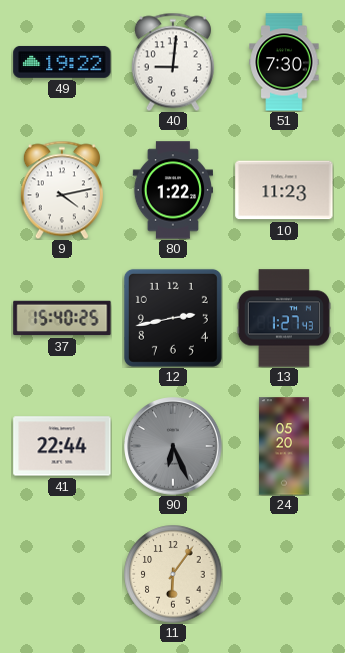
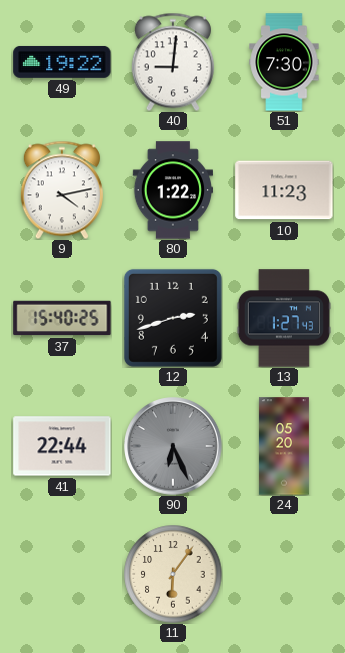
12: 2:43 -> 2:42 (173, 318)
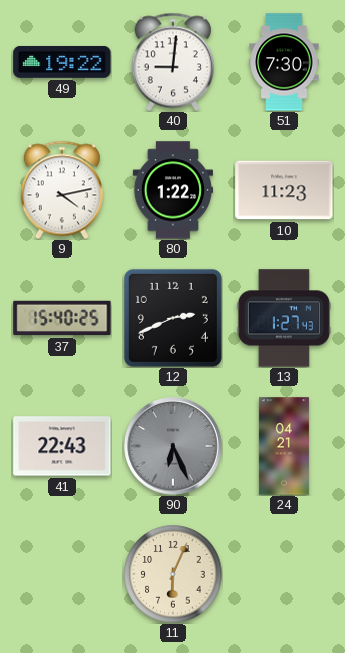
12: 2:42 -> 2:41 (173, 318)
41: 22:44 -> 22:43 (62, 446)
24: 05:20 -> 04:21 (284, 446)
11: 6:06 -> 6:04 (173, 574)
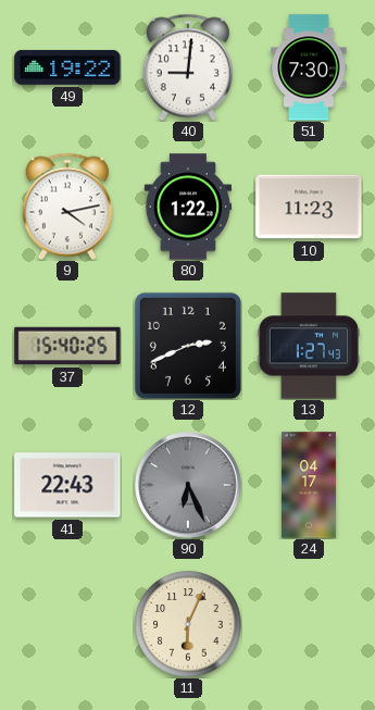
24: 04:21 -> 04:17 (309, 485)
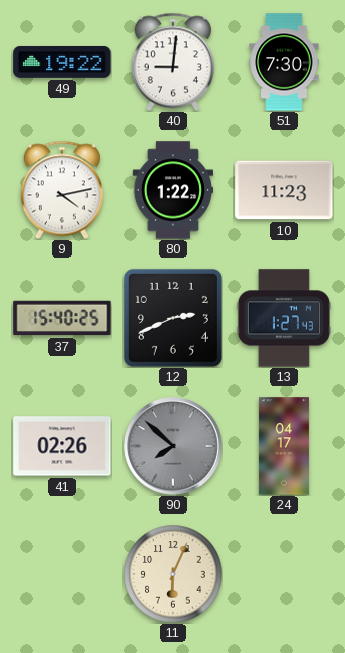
41: 22:43 -> 02:26 (62, 446)
90: 6:26 -> 7:52 (173, 446)
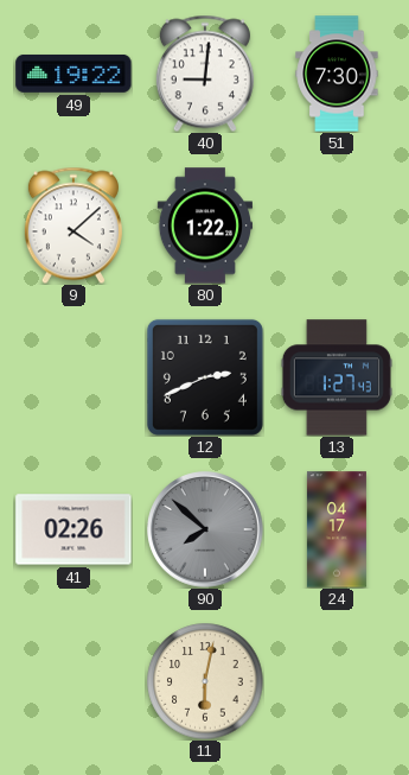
9: 4:13 -> 4:08 (74, 225)
10: 11:23 -> none (284, 190)
37: 15:40 -> none (62, 318)
11: 6:04 -> 6:02 (205, 681)
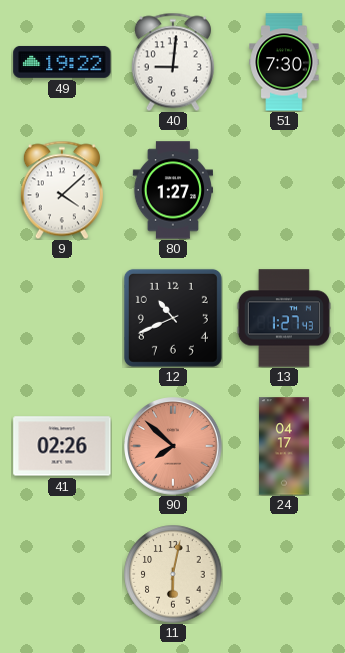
80: 1:22 -> 1:27 (172, 190)
12: 2:41 -> 10:41 (173, 318)
90 dial: grey -> salmon (173, 446)
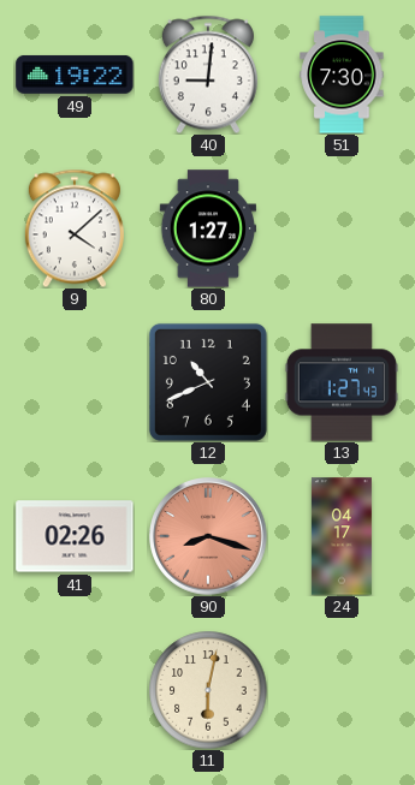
90: 7:52 -> 8:18 (208, 536)
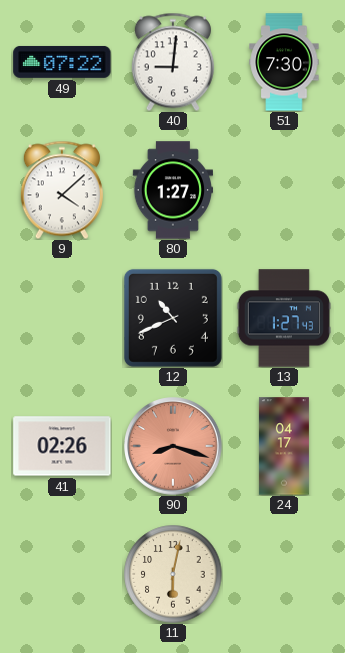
49: 19:22 -> 07:22 (62, 62)
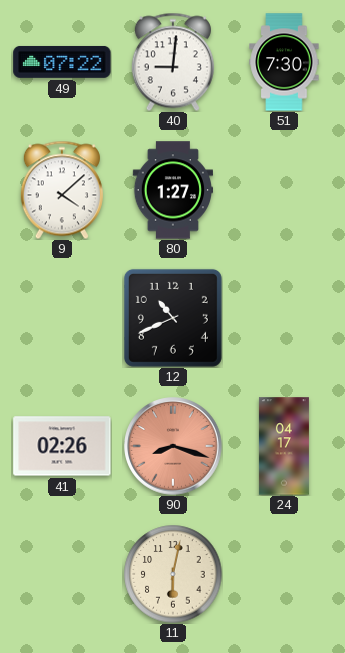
13: 1:27 -> none (284, 318)
